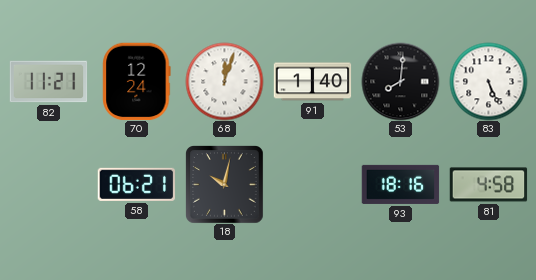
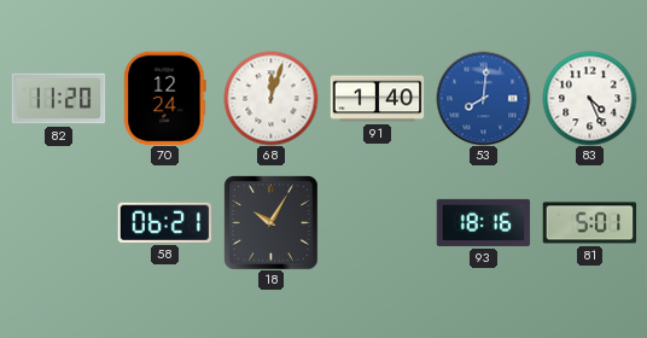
82: 11:21 -> 11:20 (58, 99)
53 dial: black -> blue (483, 98)
83: 5:26 -> 4:26 (589, 98)
18: 10:02 -> 10:05 (272, 223)
81: 4:58 -> 5:01 (589, 223)
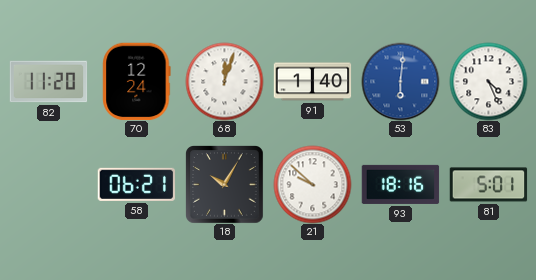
53: 8:01 -> 6:01 (400, 81)
21: none -> 9:52 (312, 184)
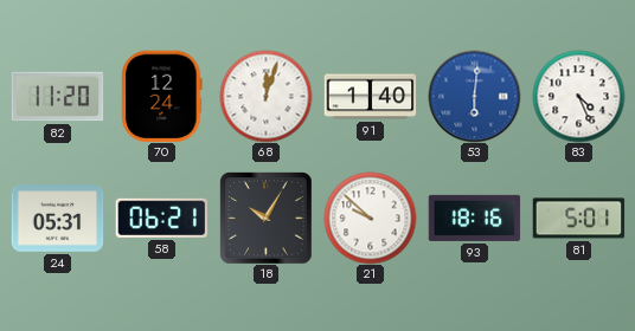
24: none -> 05:31 (57, 219)
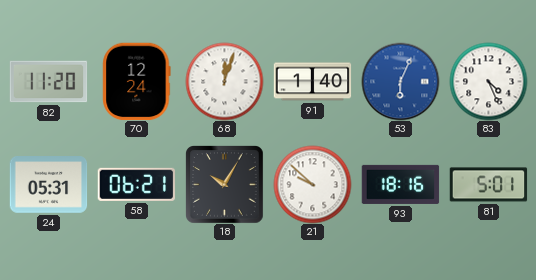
53: 6:01 -> 6:04 (400, 81)
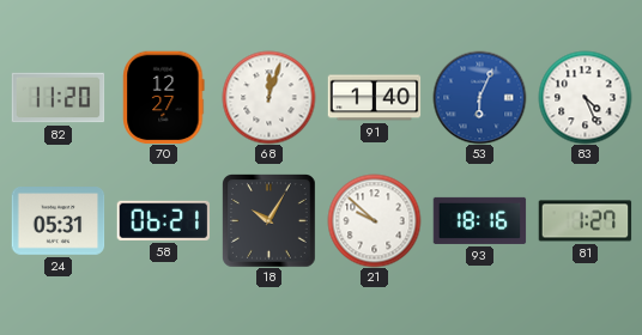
70: 12:24 -> 12:27 (164, 97)
81: 5:01 -> 1:27 (585, 221)
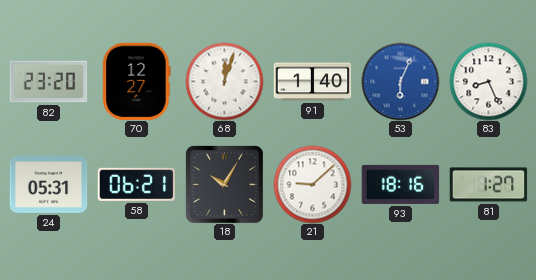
82: 11:20 -> 23:20 (48, 82)
83: 4:26 -> 8:26 (488, 81)
21: 9:52 -> 9:08 (312, 184)
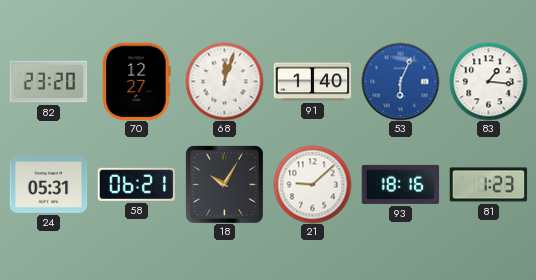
83: 8:26 -> 1:16 (488, 81)
81: 1:27 -> 1:23 (488, 185)
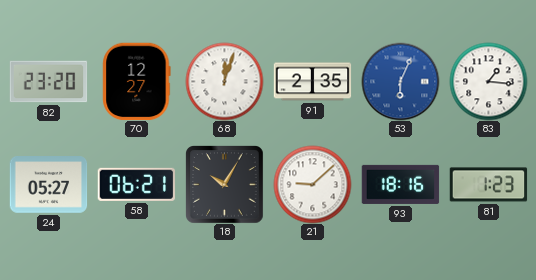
91: 1:40 -> 2:35 (312, 82)
24: 05:31 -> 05:27 (48, 185)
